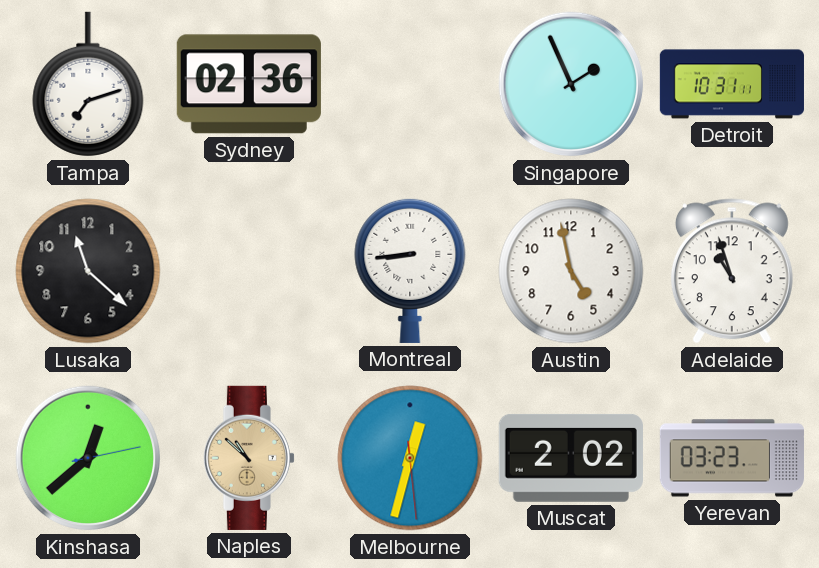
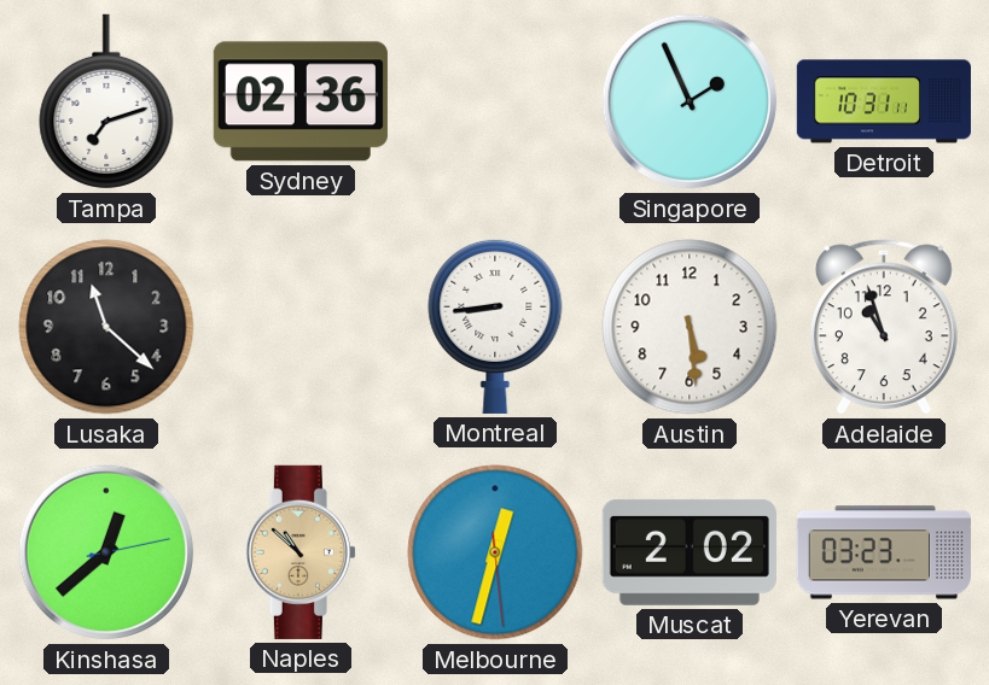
Austin: 4:58 -> 5:29 (690, 327)
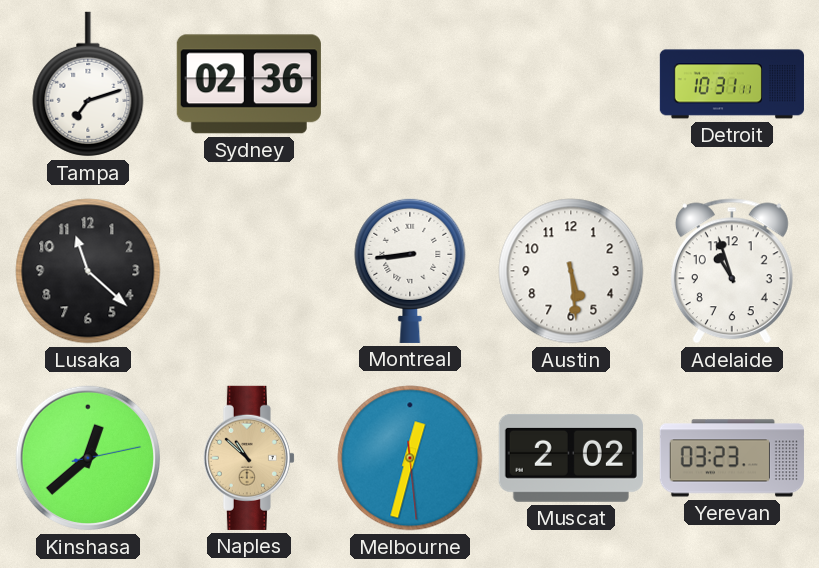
Singapore: 1:56 -> none (690, 101)
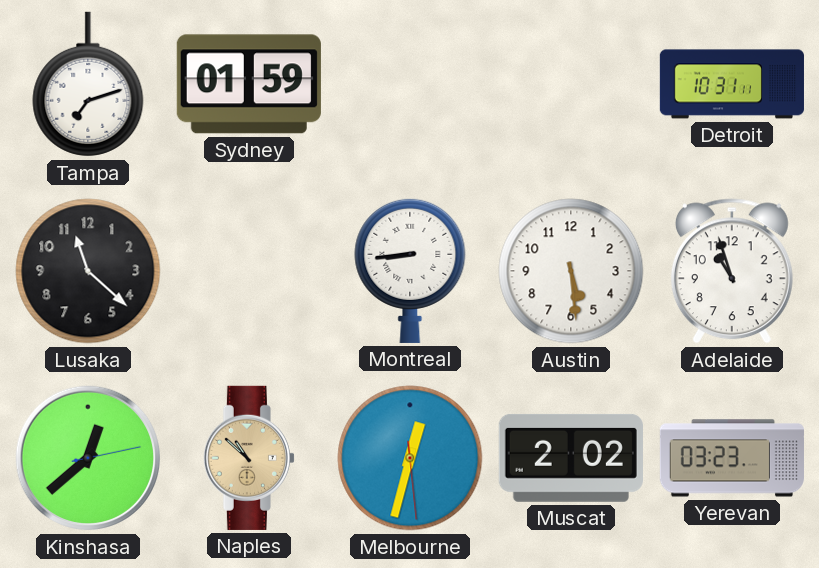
Sydney: 02:36 -> 01:59 (249, 84)
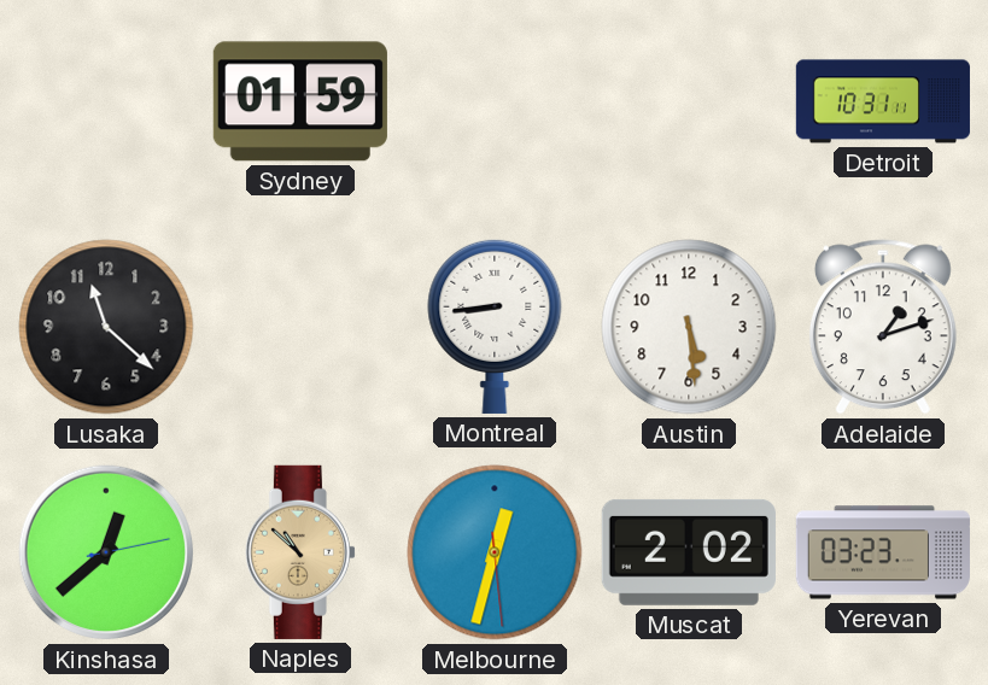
Tampa: 7:12 -> none (88, 84)
Adelaide: 10:57 -> 1:12 (883, 327)
